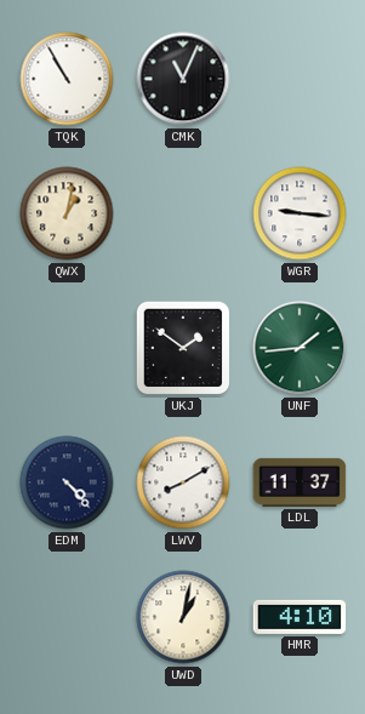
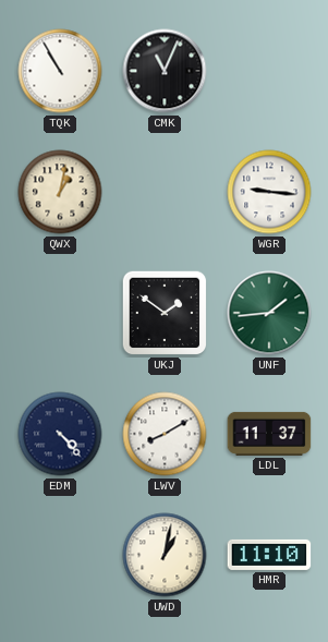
HMR: 4:10 -> 11:10 (269, 555)
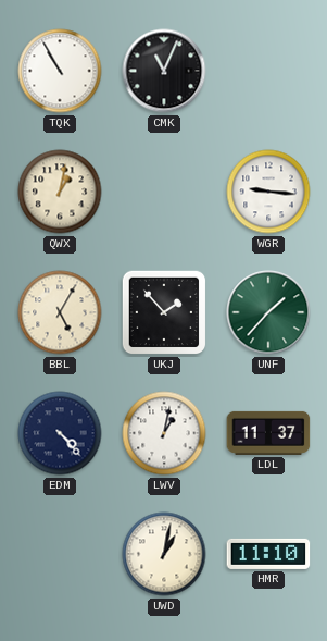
BBL: none -> 5:05 (60, 312)
UKJ: 1:51 -> 1:53 (164, 312)
UNF: 1:44 -> 1:37 (268, 312)
LWV: 8:10 -> 1:02 (164, 433)
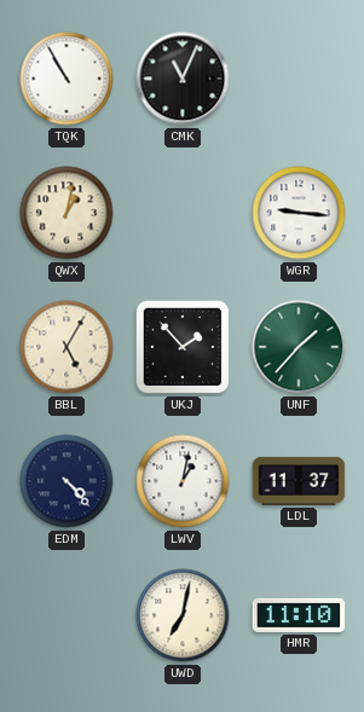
UWD: 1:02 -> 7:02 (183, 615)
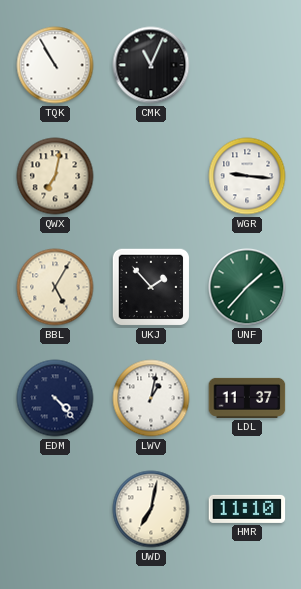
QWX: 1:02 -> 7:02 (55, 176)
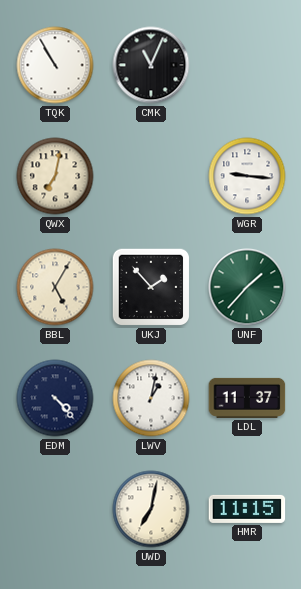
HMR: 11:10 -> 11:15 (247, 509)
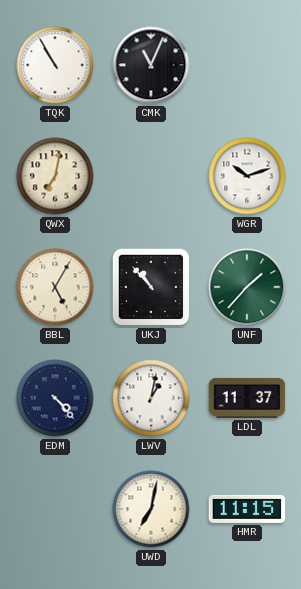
WGR: 9:16 -> 10:12 (247, 176)
UKJ: 1:53 -> 10:53 (151, 287)
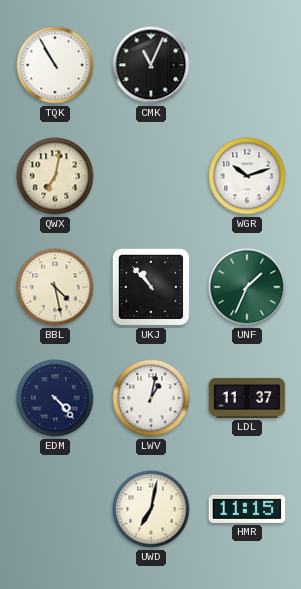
BBL: 5:05 -> 4:28 (55, 287)
UNF: 1:37 -> 1:34 (247, 287)
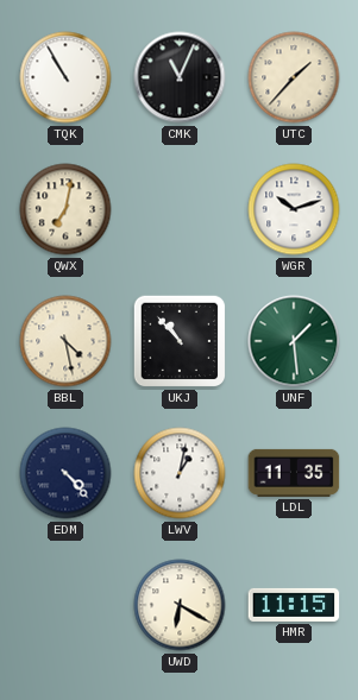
UTC: none -> 1:37 (294, 77)
UNF: 1:34 -> 1:29 (294, 341)
LDL: 11:37 -> 11:35 (294, 473)
UWD: 7:02 -> 6:20 (180, 605)
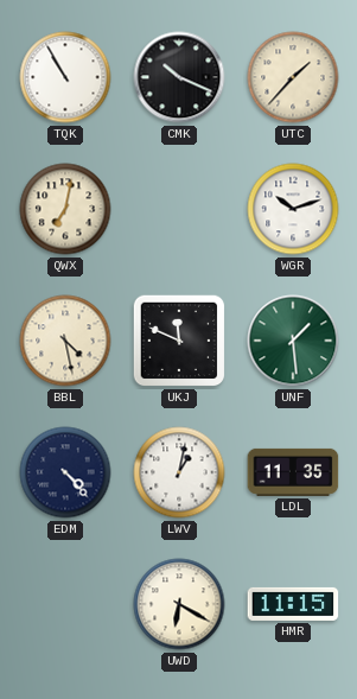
CMK: 11:04 -> 10:19 (179, 77)
UKJ: 10:53 -> 11:49 (179, 341)
